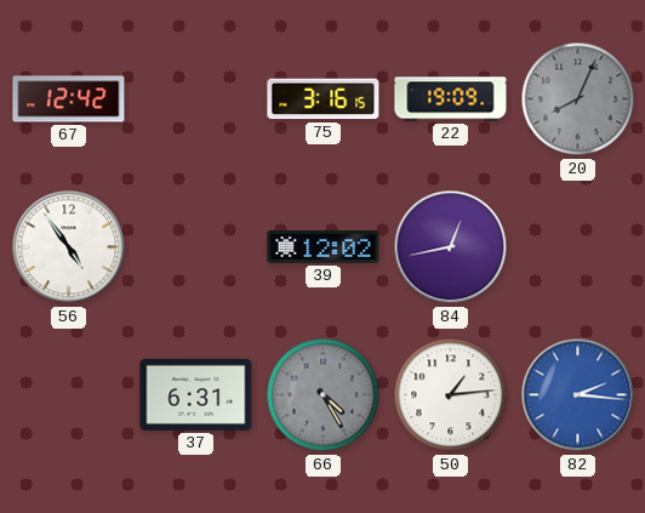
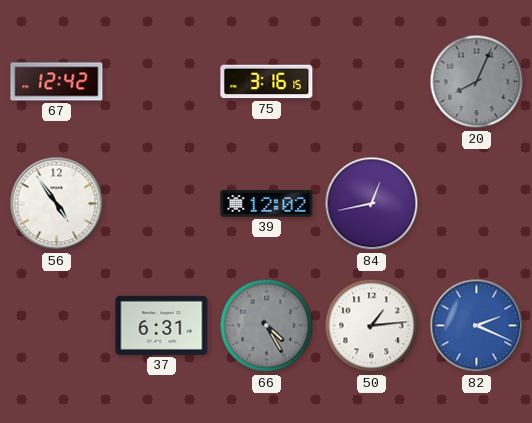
22: 19:09 -> none (451, 99)
82: 2:16 -> 2:19 (477, 326)
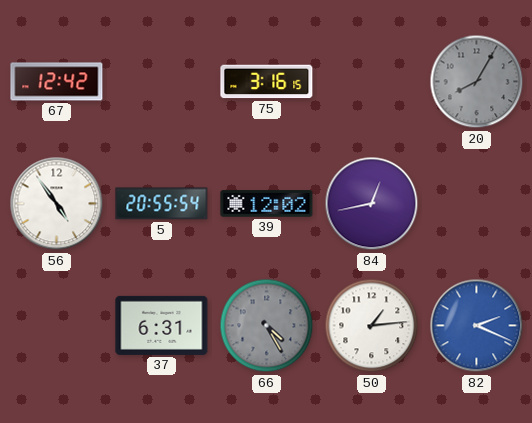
20: 8:04 -> 8:05 (477, 82)
5: none -> 20:55 (162, 204)
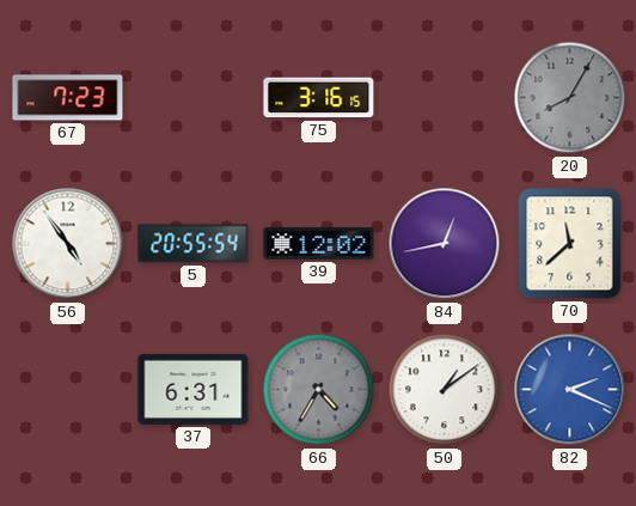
67: 12:42 -> 7:23 (68, 98)
70: none -> 11:38 (570, 244)
66: 4:25 -> 4:35 (319, 390)
50: 1:14 -> 1:09 (445, 390)
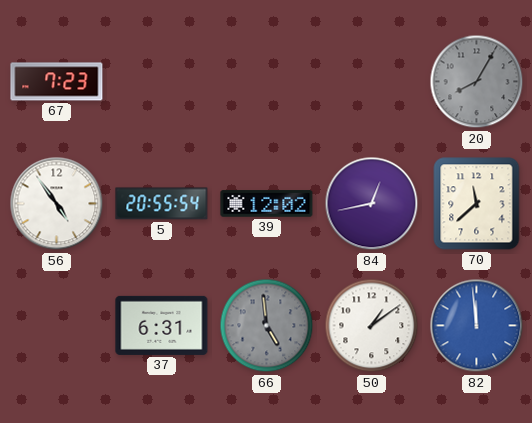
75: 3:16 -> none (319, 98)
66: 4:35 -> 4:59 (267, 326)
82: 2:19 -> 11:59 (477, 326)
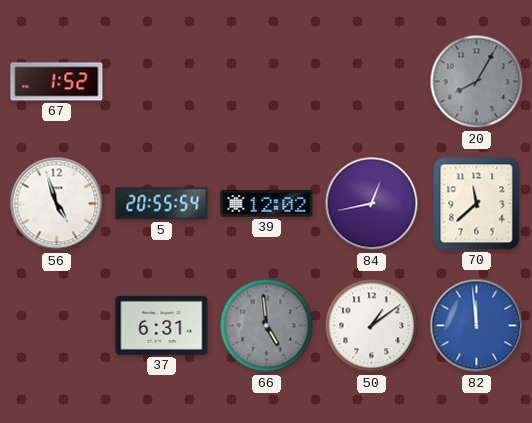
67: 7:23 -> 1:52 (57, 82)
56: 4:54 -> 4:57 (57, 204)
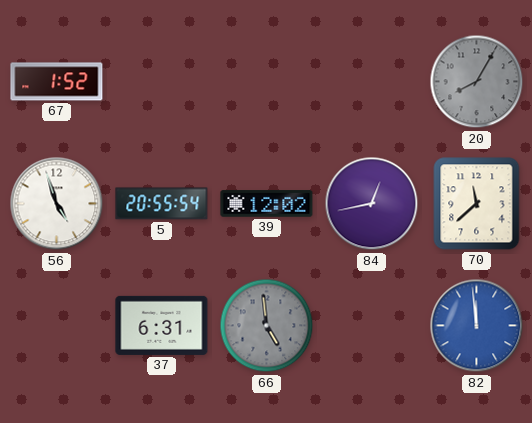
50: 1:09 -> none (372, 326)
